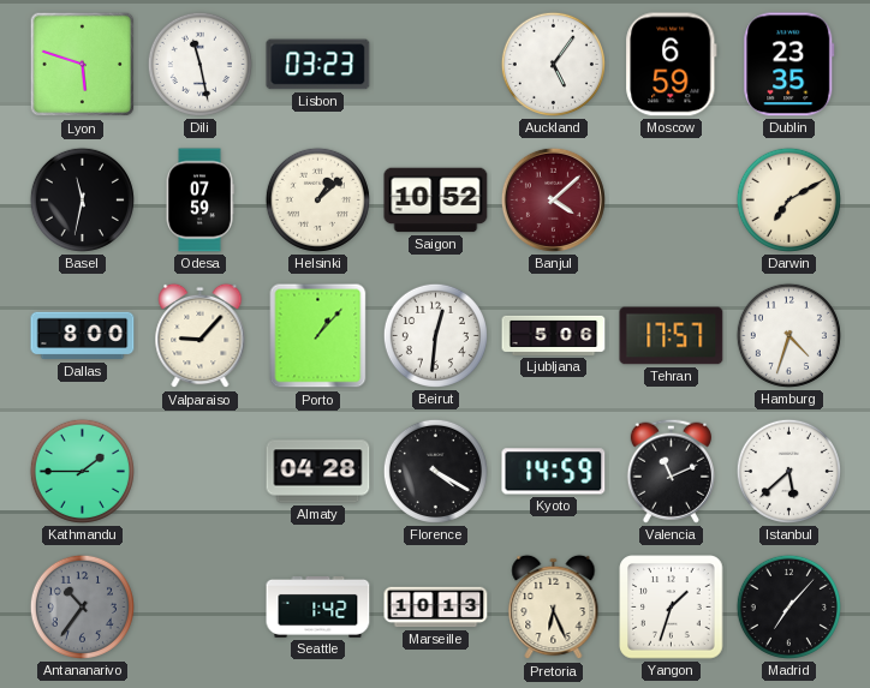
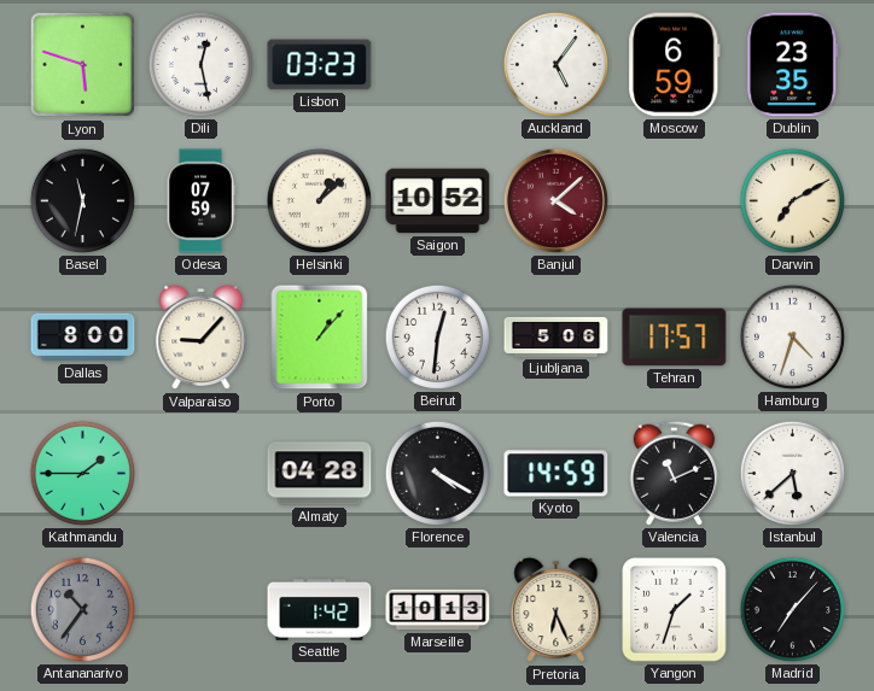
Dili: 11:28 -> 12:28 (200, 64)
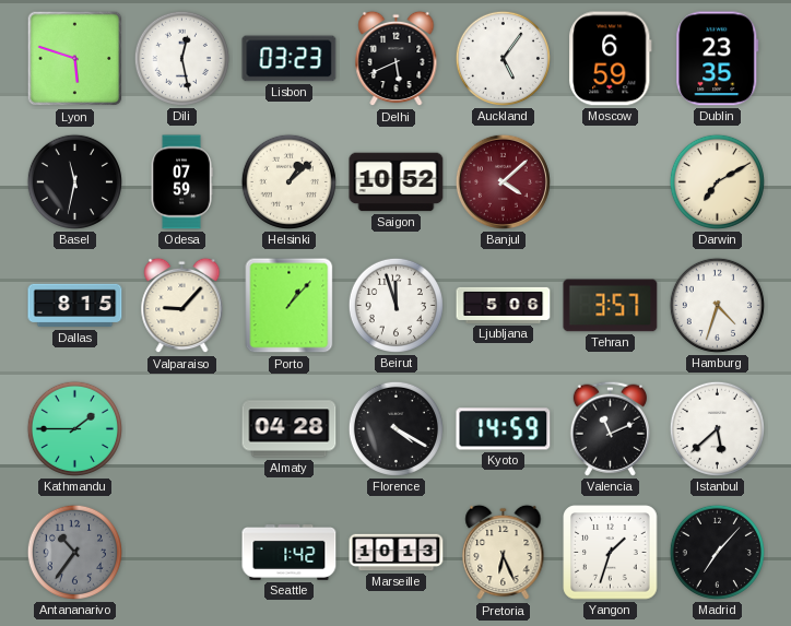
Delhi: none -> 5:41 (397, 59)
Dallas: 8:00 -> 8:15 (75, 306)
Beirut: 12:31 -> 11:57 (395, 305)
Tehran: 17:57 -> 3:57 (611, 306)
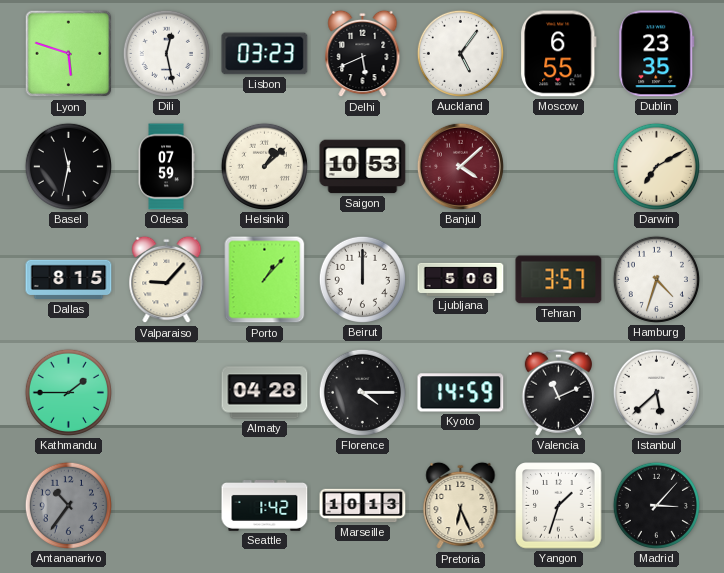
Moscow: 6:59 -> 6:55 (559, 54)
Saigon: 10:52 -> 10:53 (363, 167)
Beirut: 11:57 -> 12:00 (362, 279)
Florence: 4:20 -> 4:15 (362, 392)
Madrid: 7:07 -> 3:07 (656, 505)
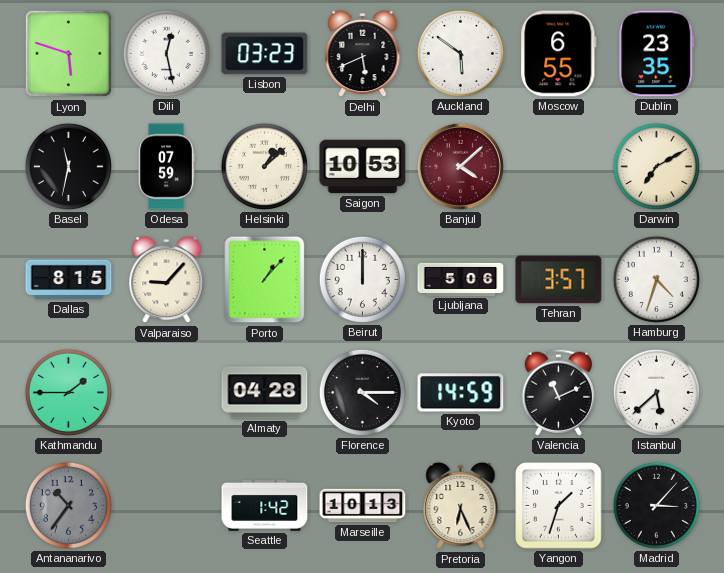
Auckland: 5:06 -> 5:51 (460, 53)
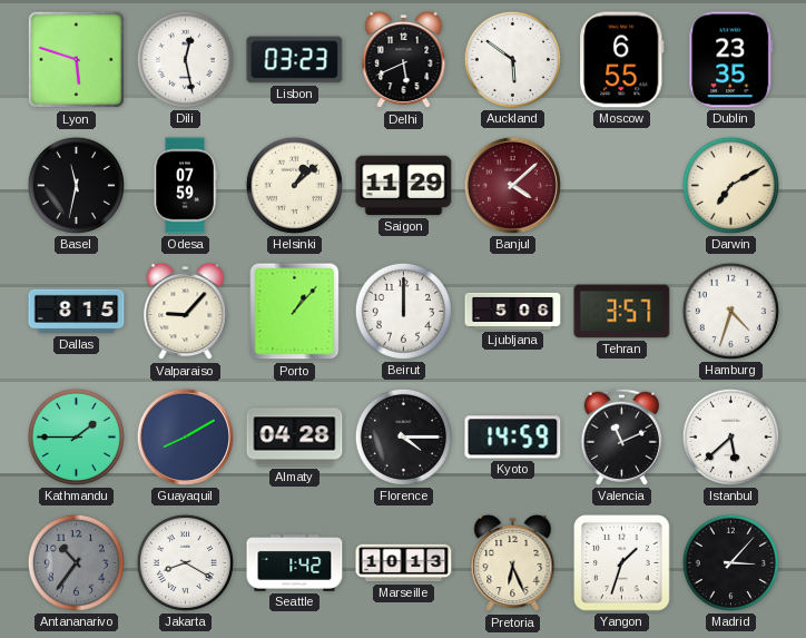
Saigon: 10:53 -> 11:29 (404, 186)
Guayaquil: none -> 8:10 (185, 436)
Jakarta: none -> 8:20 (185, 562)
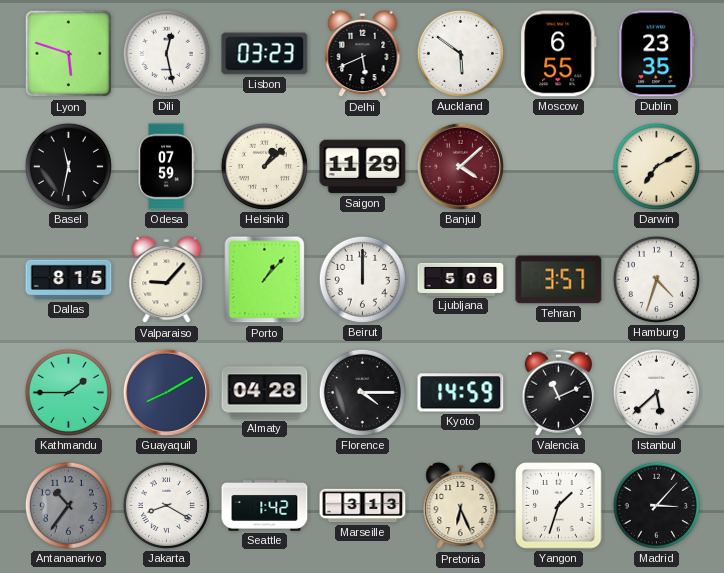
Marseille: 10:13 -> 3:13 (363, 506)
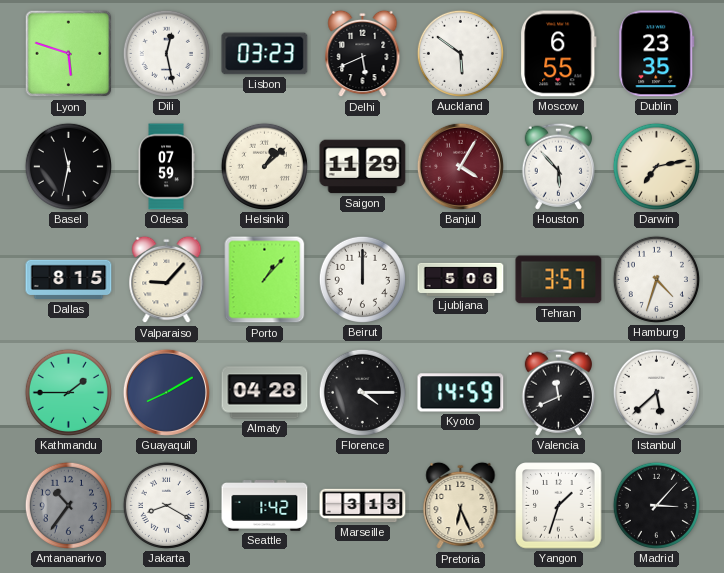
Banjul: 4:08 -> 4:05 (460, 166)
Houston: none -> 5:53 (558, 166)
Darwin: 7:10 -> 7:13 (656, 166)
Valencia: 11:11 -> 11:41 (558, 392)
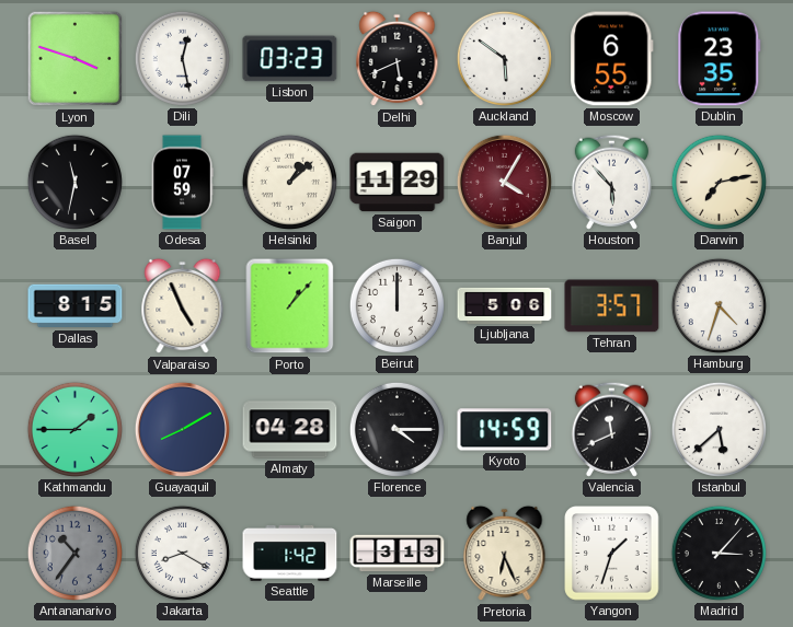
Lyon: 5:48 -> 3:48 (76, 59)
Valparaiso: 9:07 -> 4:56 (183, 306)
